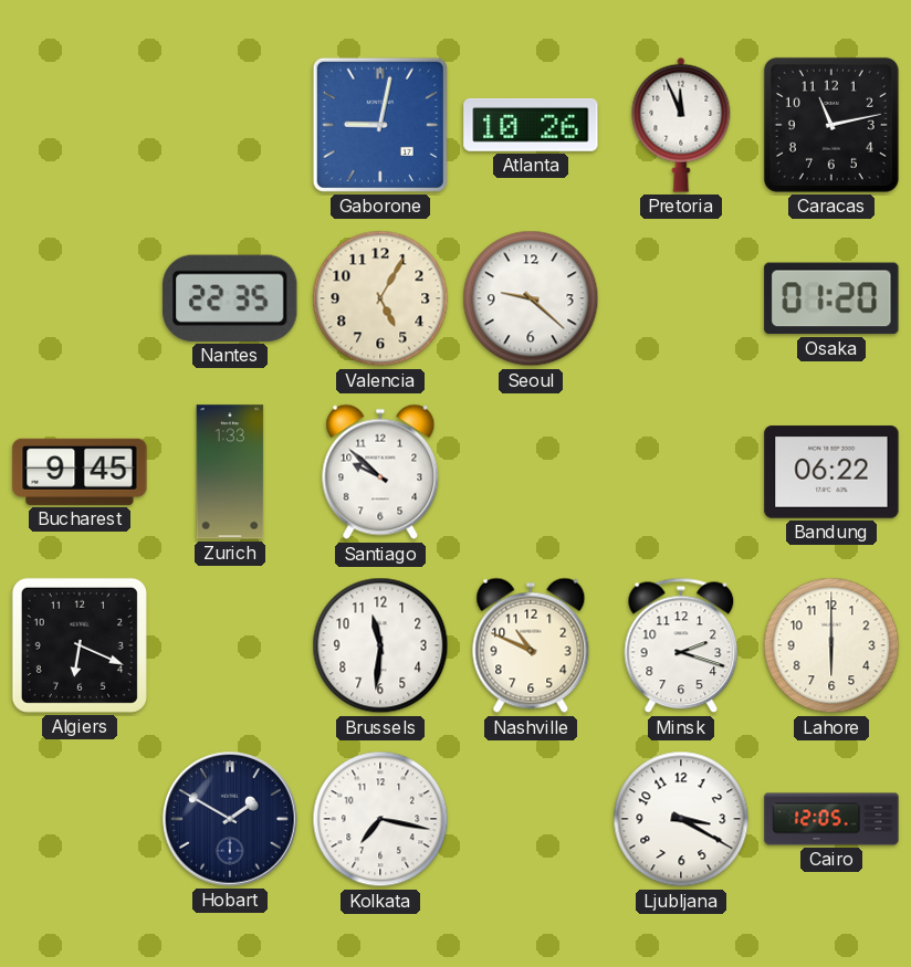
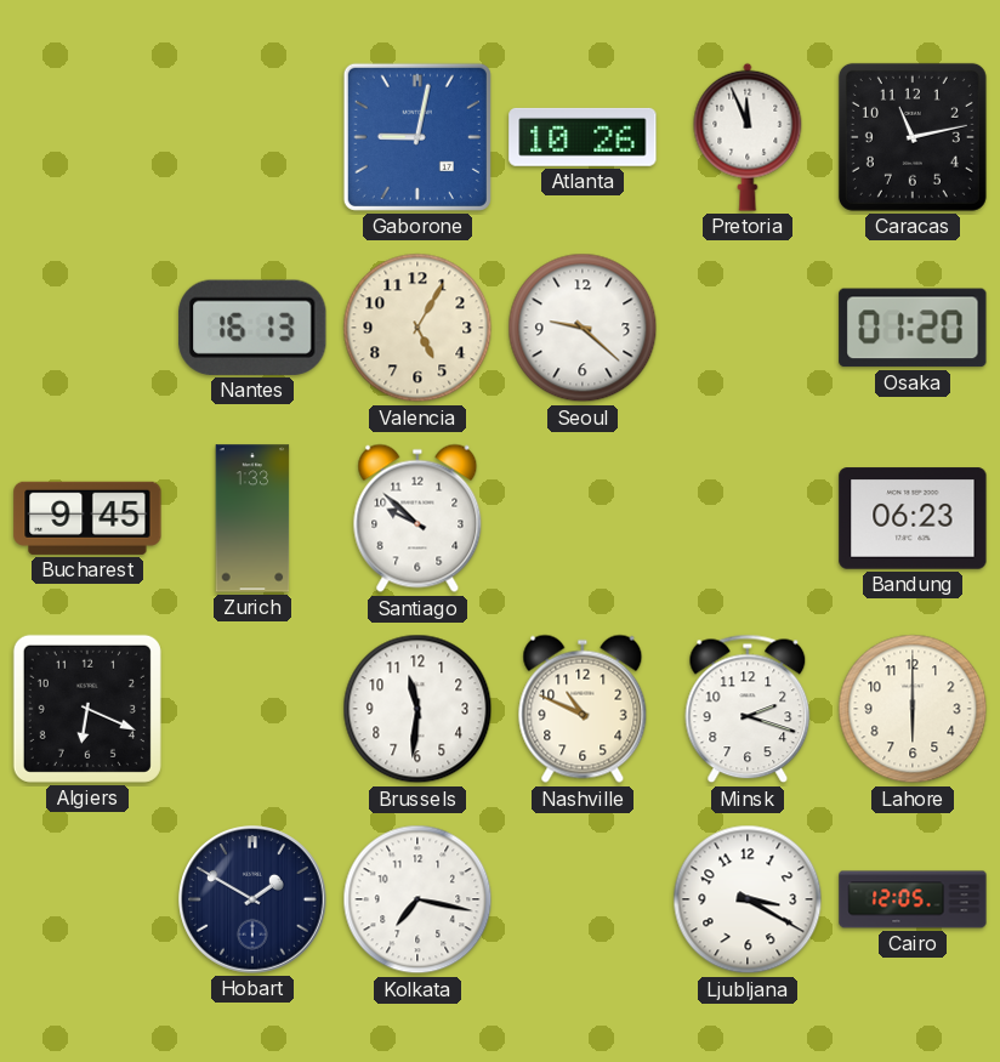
Nantes: 22:35 -> 16:13 (252, 328)
Bandung: 06:22 -> 06:23 (913, 518)
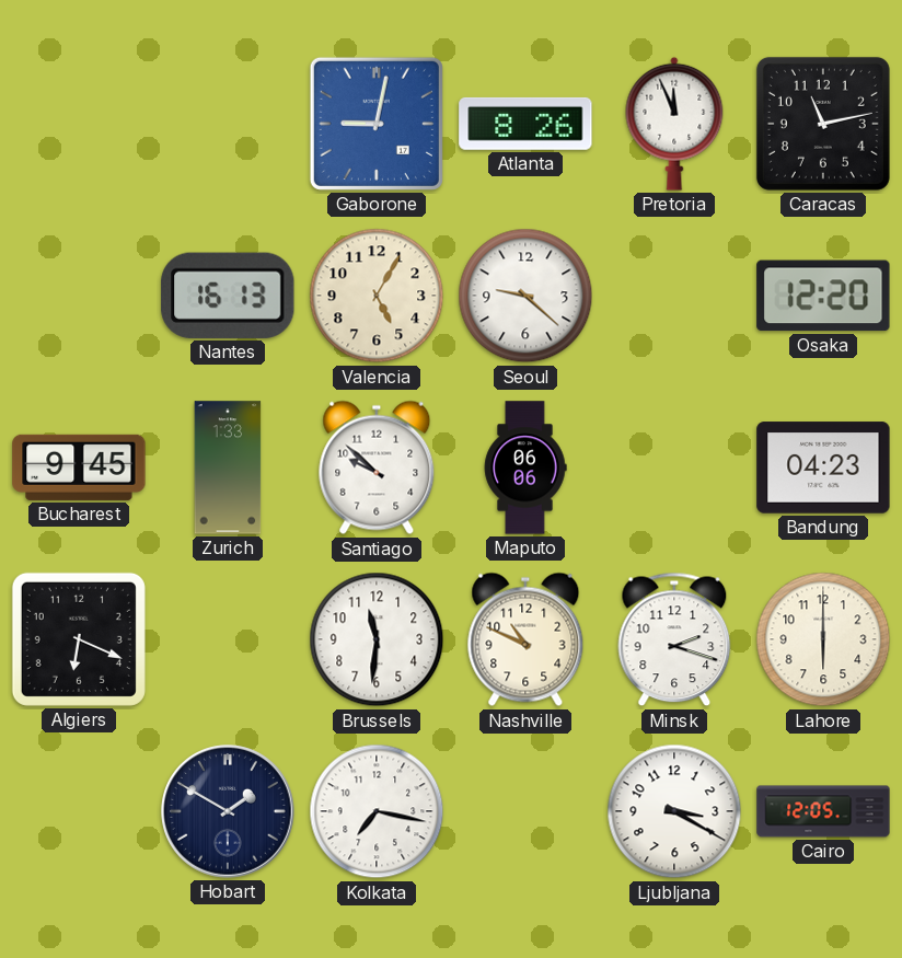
Atlanta: 10:26 -> 8:26 (525, 124)
Osaka: 01:20 -> 12:20 (823, 296)
Maputo: none -> 06:06 (525, 468)
Bandung: 06:23 -> 04:23 (823, 468)
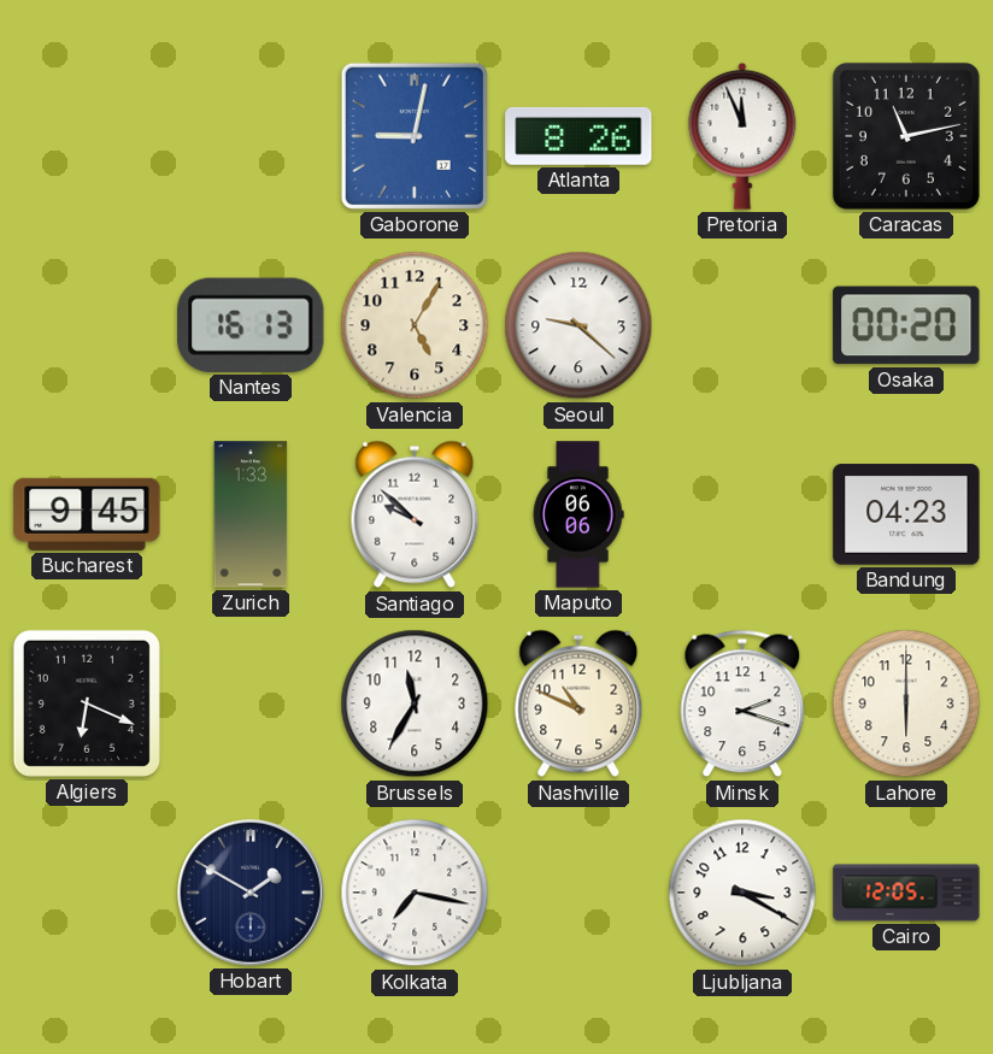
Osaka: 12:20 -> 00:20 (906, 325)
Brussels: 11:31 -> 11:35 (415, 703)
